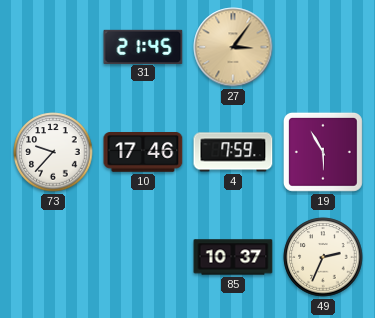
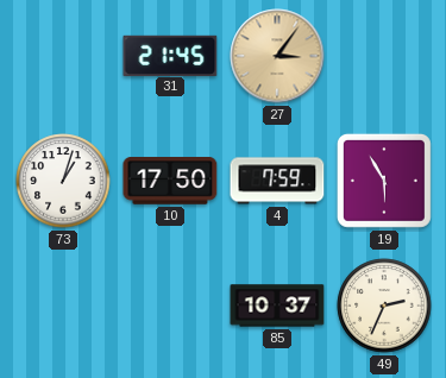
73: 9:37 -> 1:03 (63, 181)
10: 17:46 -> 17:50 (170, 182)
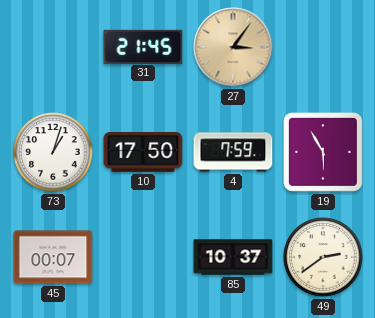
45: none -> 00:07 (53, 257)
49: 2:34 -> 2:39 (323, 257)
